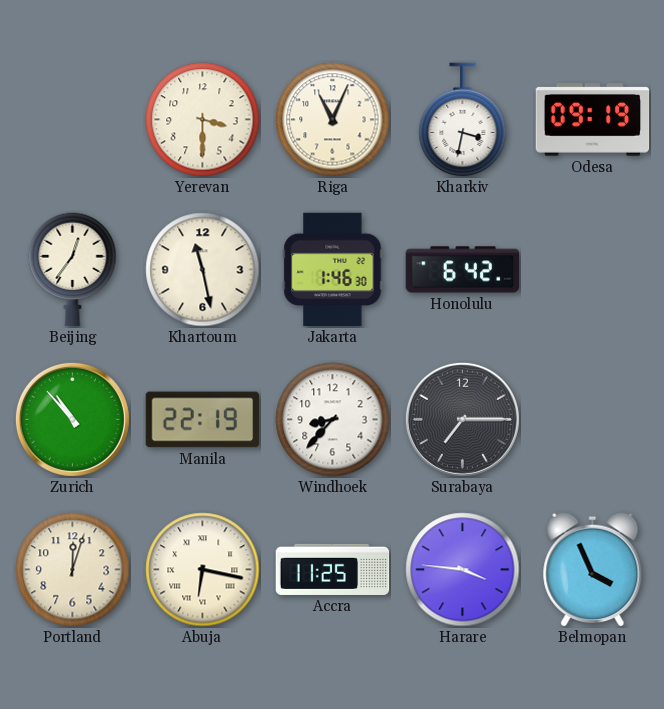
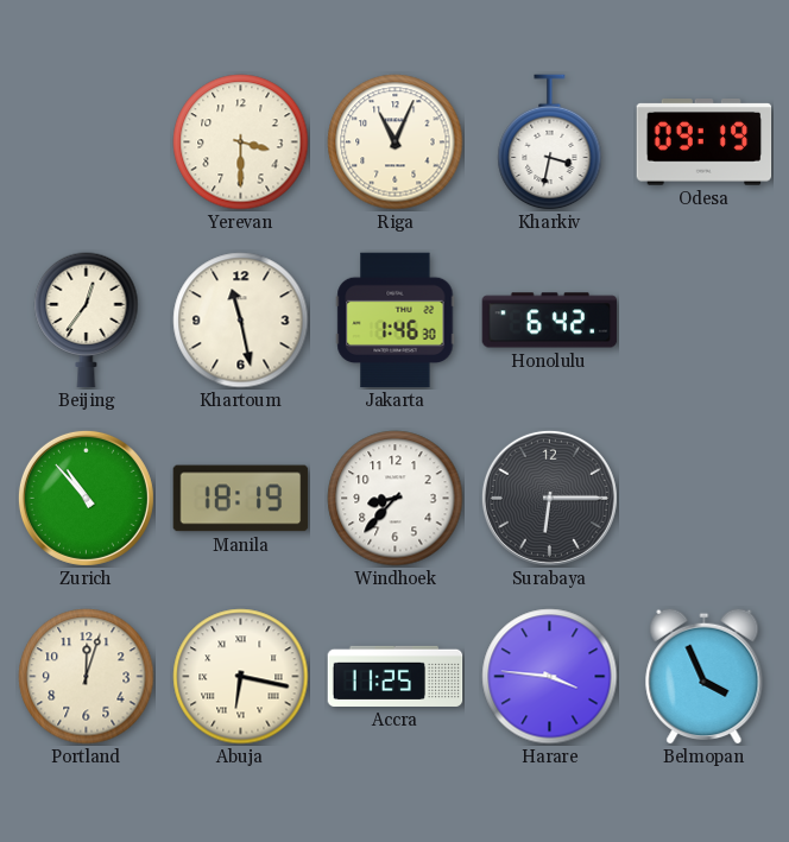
Manila: 22:19 -> 18:19 (241, 499)
Surabaya: 7:15 -> 6:15 (549, 498)
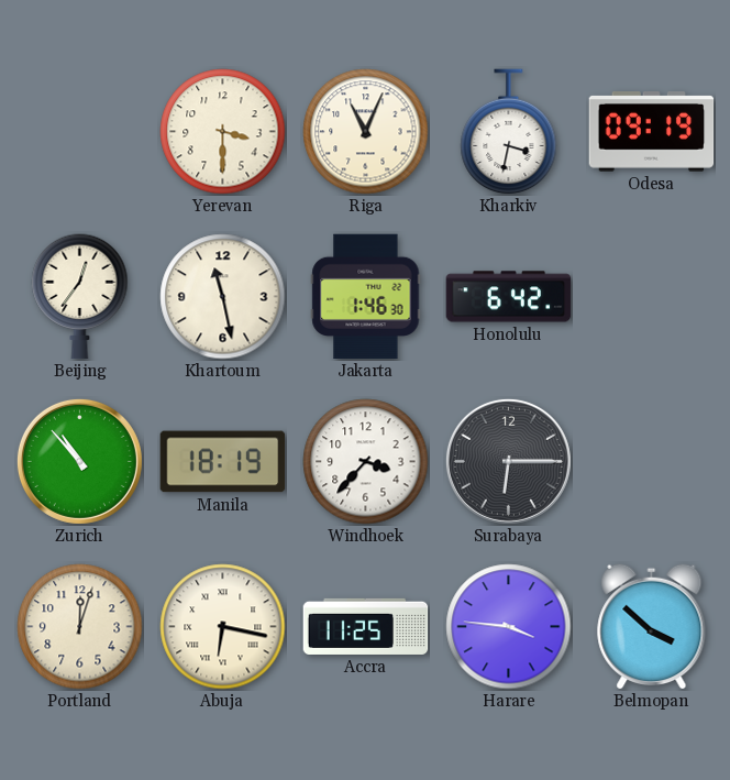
Windhoek: 8:37 -> 3:37 (366, 462)
Belmopan: 3:56 -> 3:52 (652, 626)
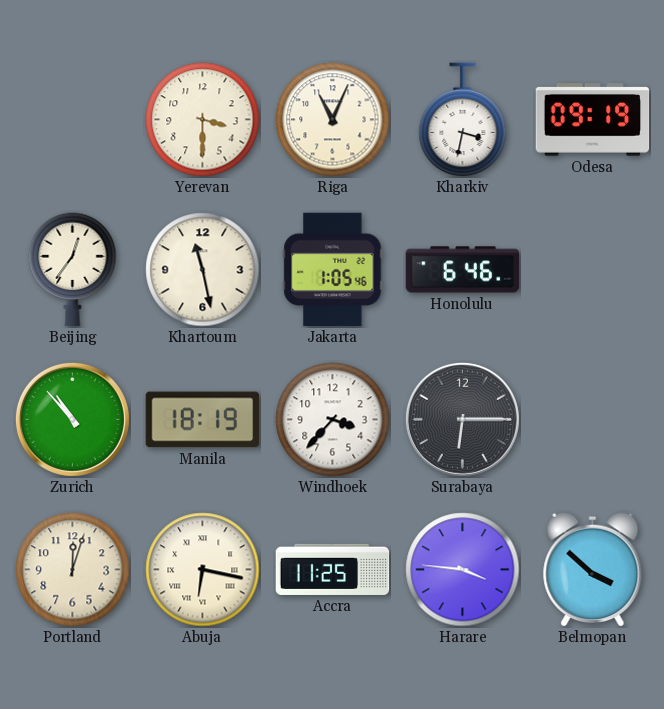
Jakarta: 1:46 -> 1:05 (333, 270)
Honolulu: 6:42 -> 6:46 (463, 270)
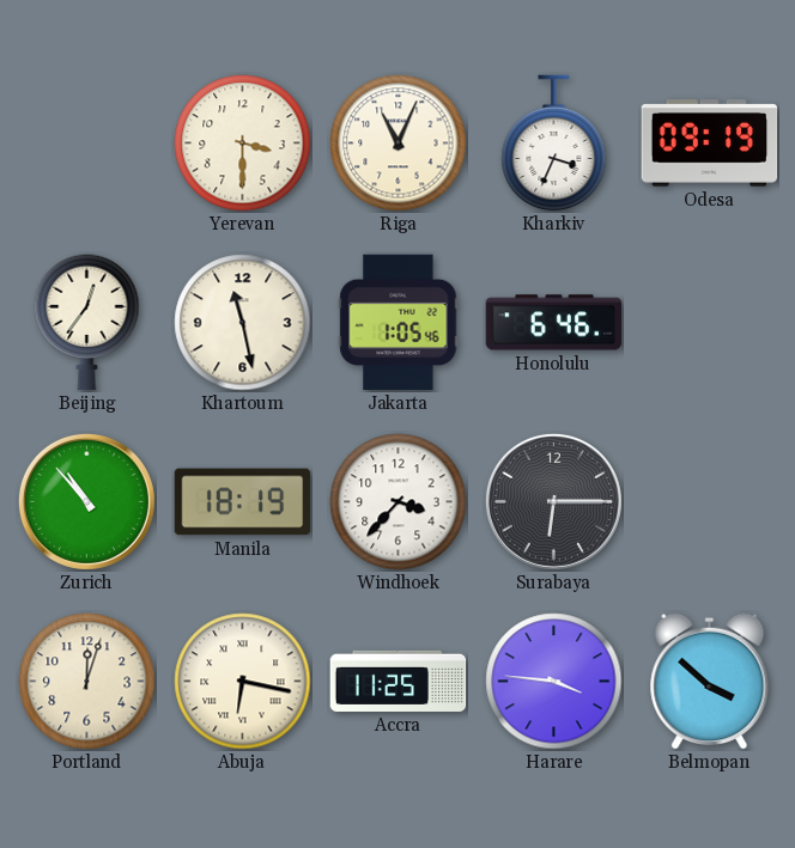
Kharkiv: 3:32 -> 3:34 (554, 144)
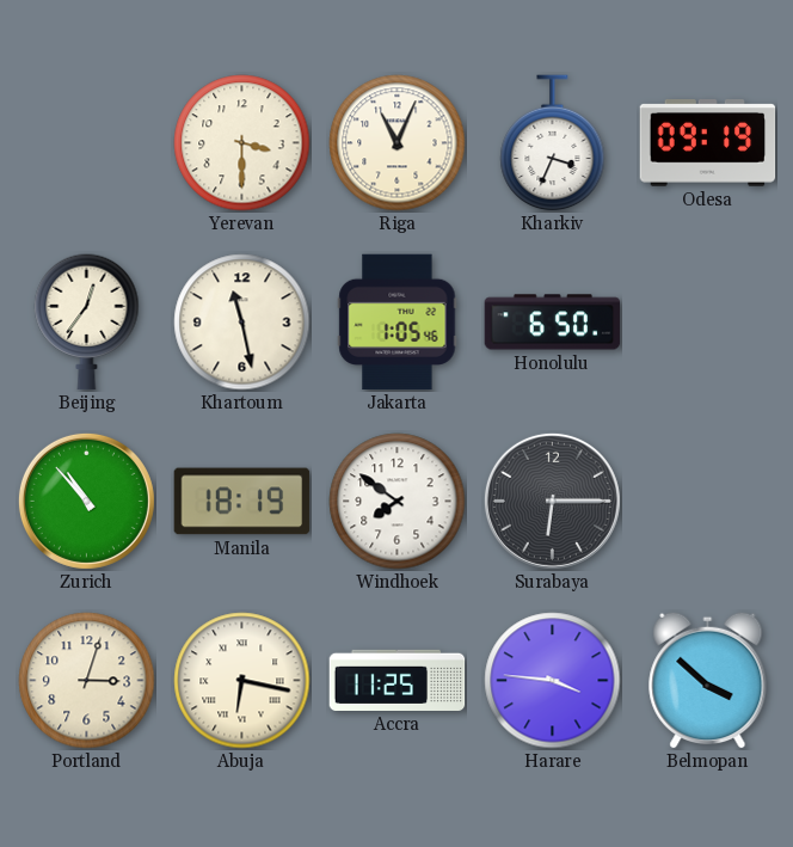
Honolulu: 6:46 -> 6:50 (553, 323)
Windhoek: 3:37 -> 7:51 (398, 502)
Portland: 12:03 -> 3:03 (87, 681)
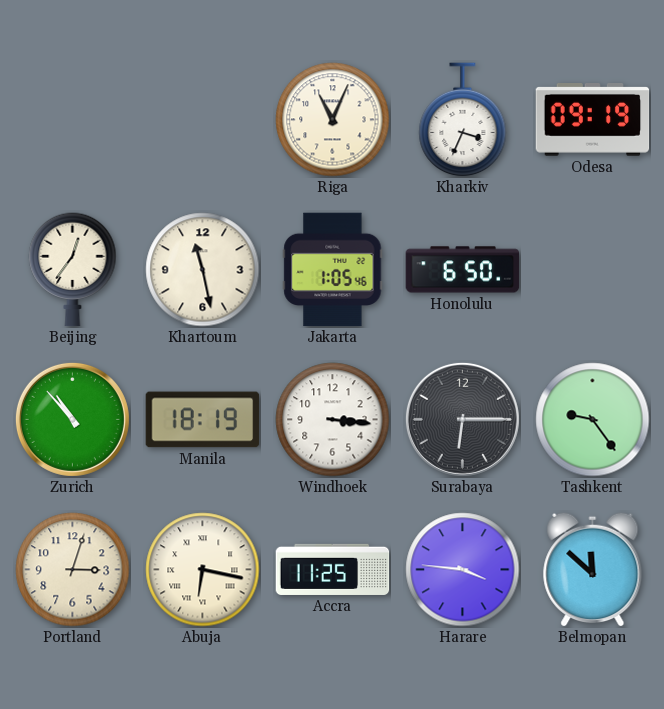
Yerevan: 3:30 -> none (242, 143)
Windhoek: 7:51 -> 3:16 (333, 420)
Tashkent: none -> 9:24 (593, 420)
Belmopan: 3:52 -> 11:52 (593, 569)
